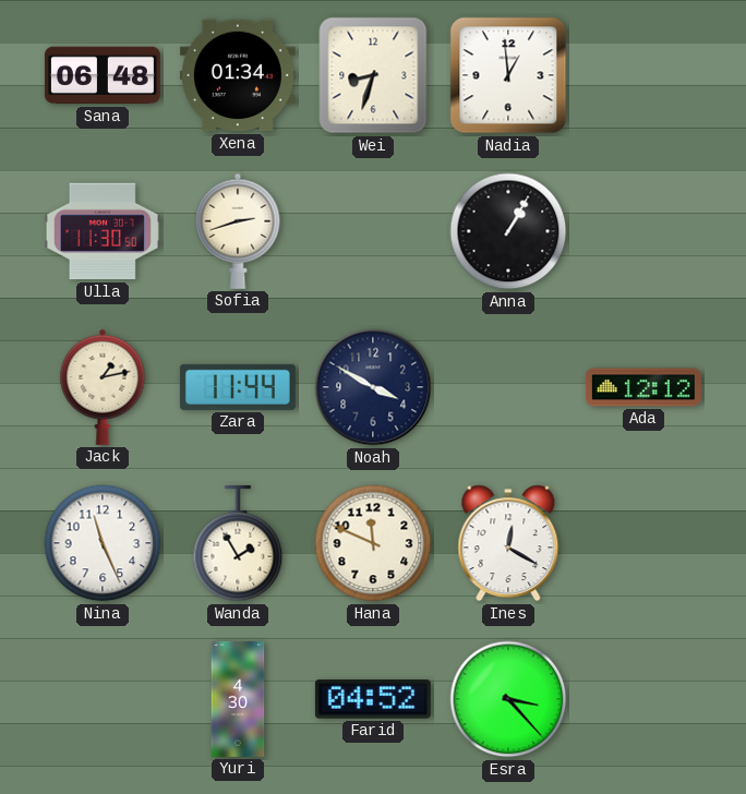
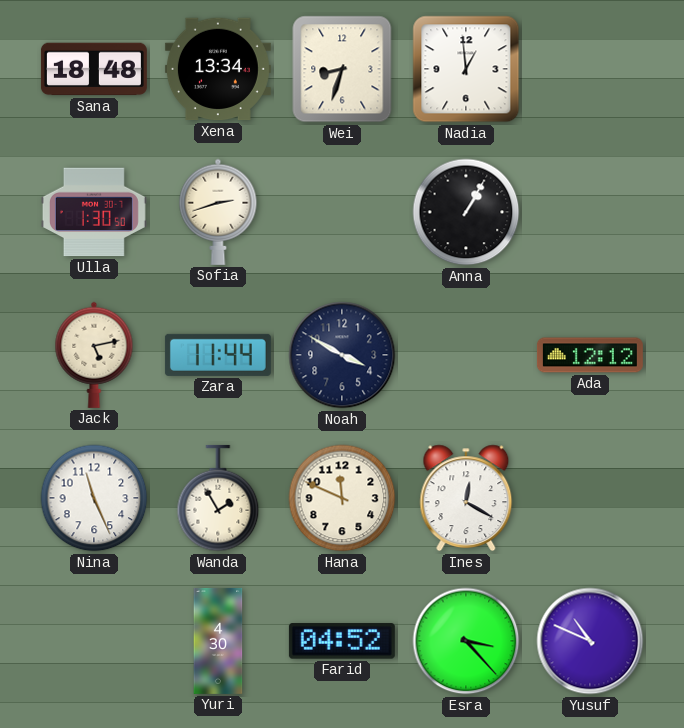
Sana: 06:48 -> 18:48 (94, 69)
Xena: 01:34 -> 13:34 (218, 69)
Ulla: 11:30 -> 1:30 (94, 212)
Jack: 1:13 -> 5:13 (94, 355)
Yusuf: none -> 10:49 (590, 641)
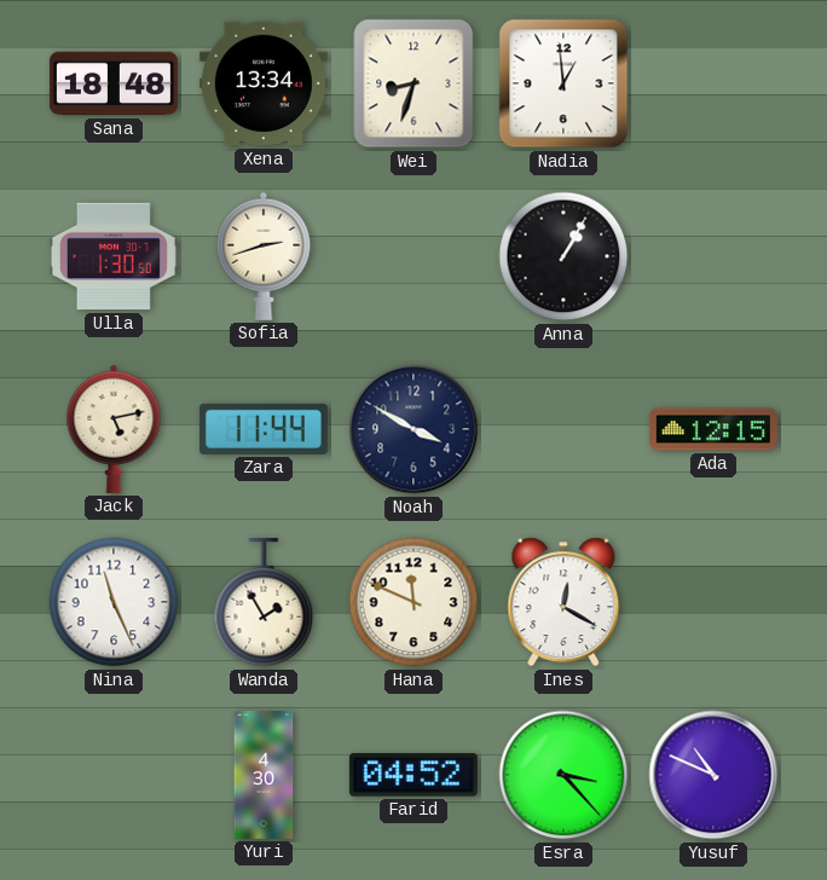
Ada: 12:12 -> 12:15 (713, 429)
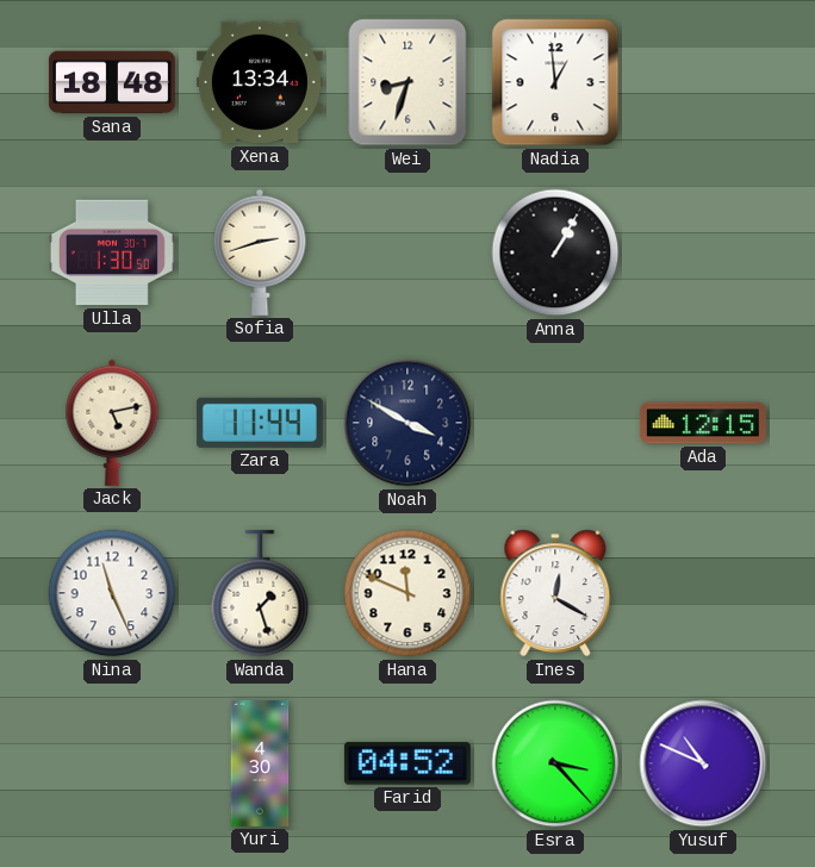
Wanda: 1:55 -> 1:27 (260, 593)
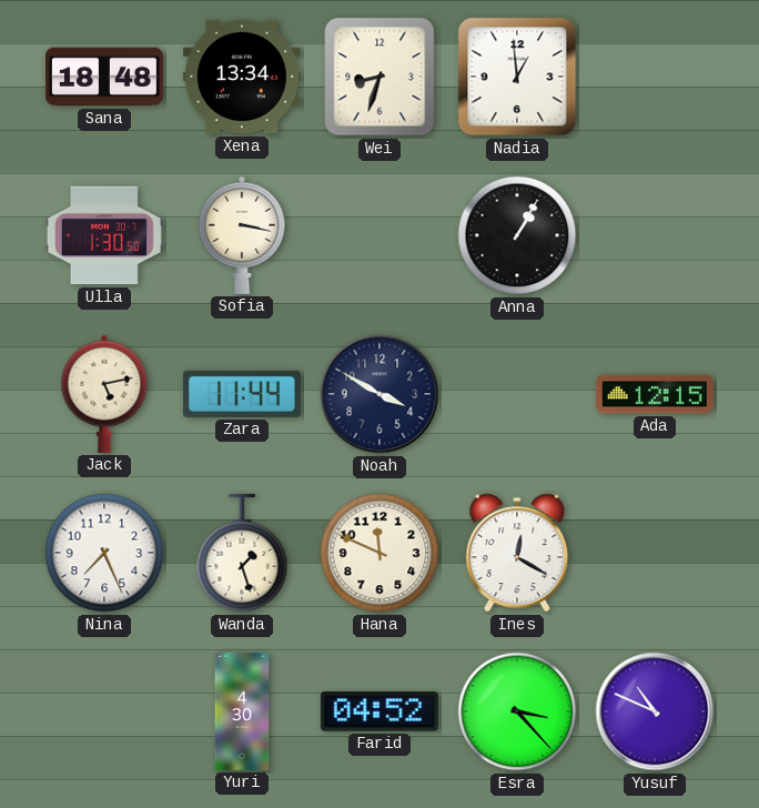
Sofia: 2:42 -> 3:17 (242, 235)
Nina: 11:26 -> 7:26 (104, 553)
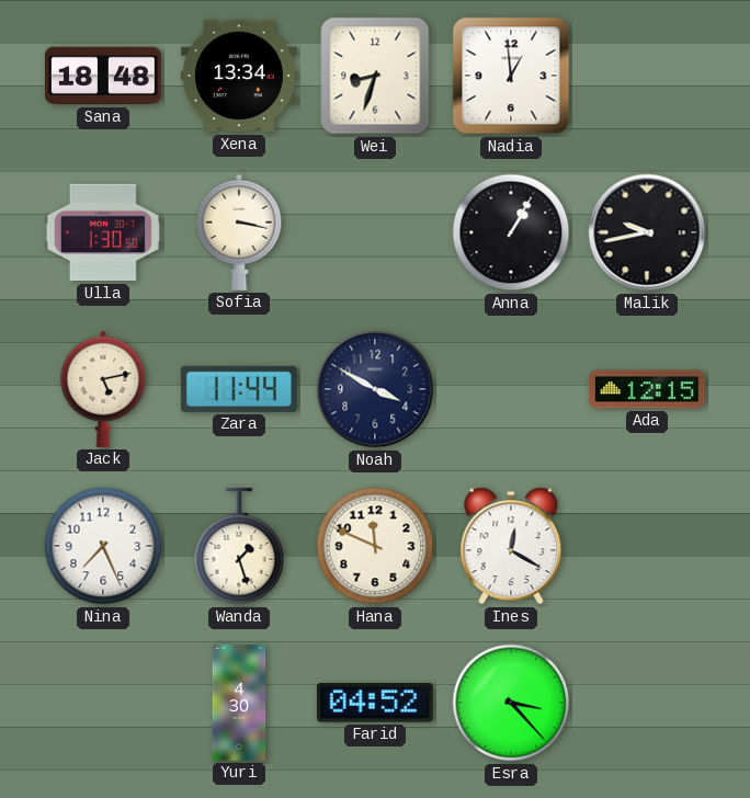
Malik: none -> 9:43 (647, 232)
Yusuf: 10:49 -> none (655, 711)
